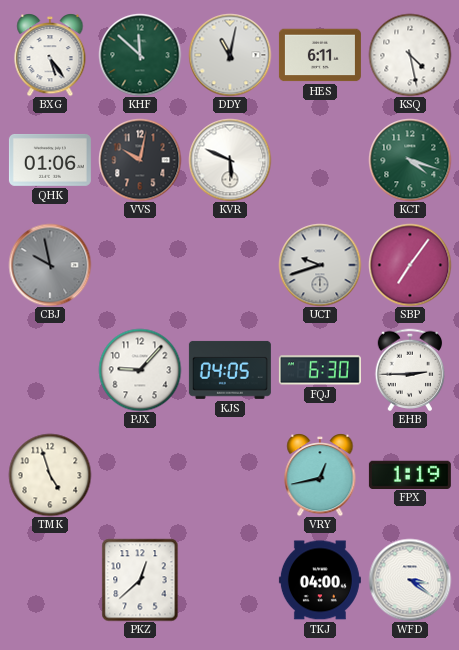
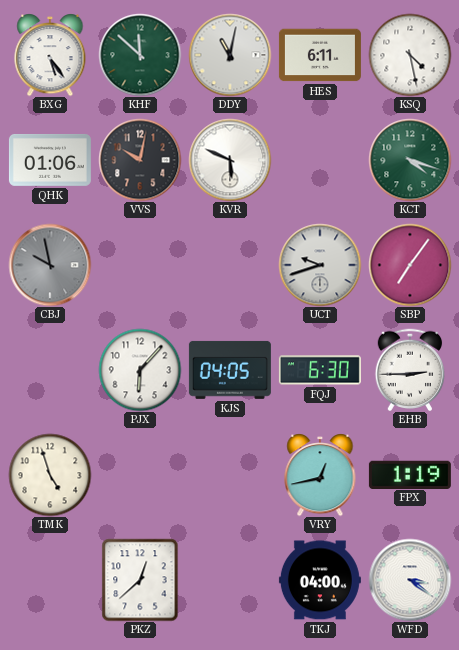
PJX: 9:07 -> 6:07 (140, 370)
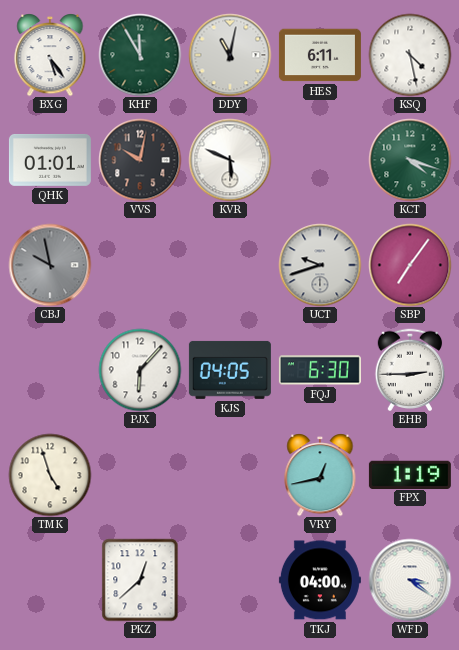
KHF: 11:52 -> 11:55 (140, 55)
QHK: 01:06 -> 01:01 (50, 160)
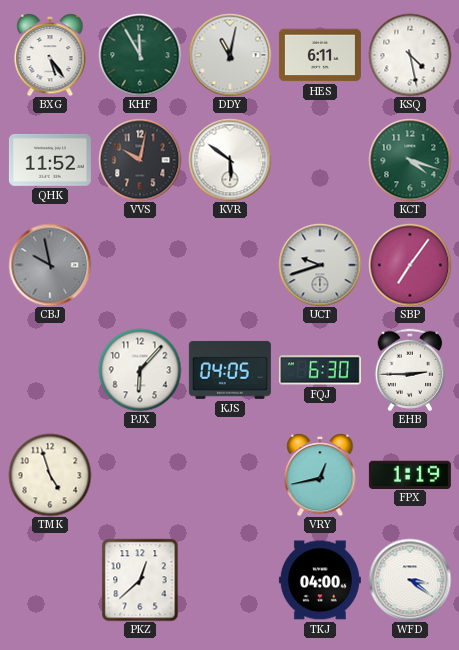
QHK: 01:01 -> 11:52 (50, 160)
KVR: 5:49 -> 5:51 (230, 160)
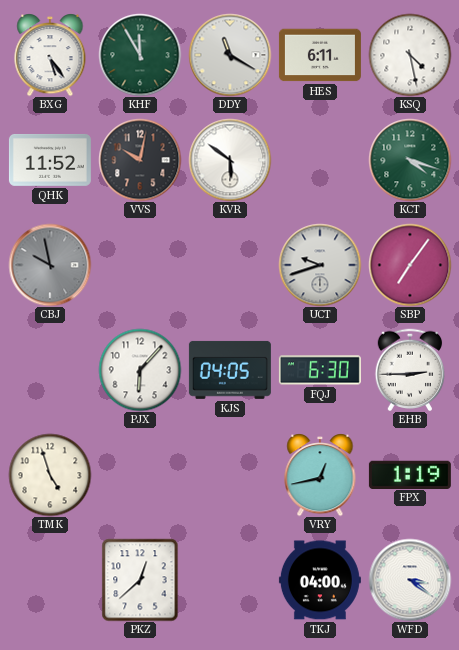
DDY: 11:02 -> 11:20 (230, 55)
